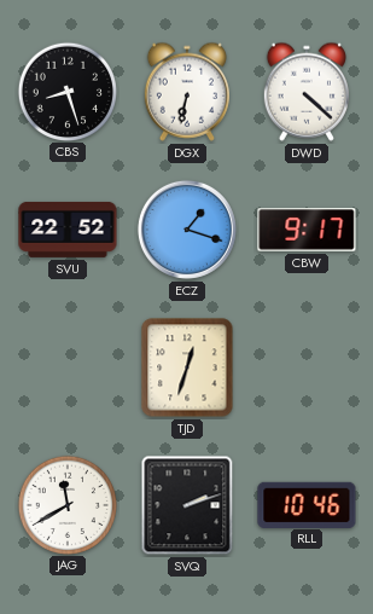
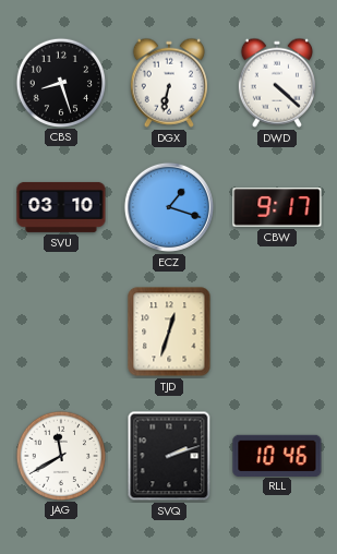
SVU: 22:52 -> 03:10 (61, 207)
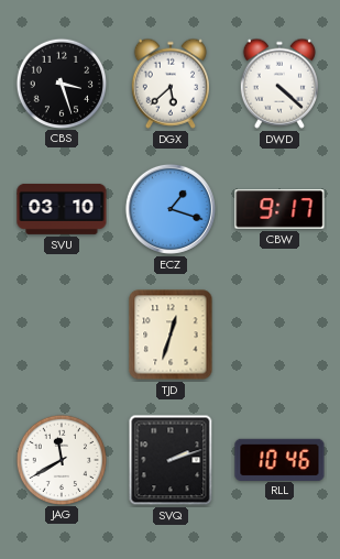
CBS: 8:27 -> 3:27 (61, 83)
DGX: 6:32 -> 5:38 (171, 84)
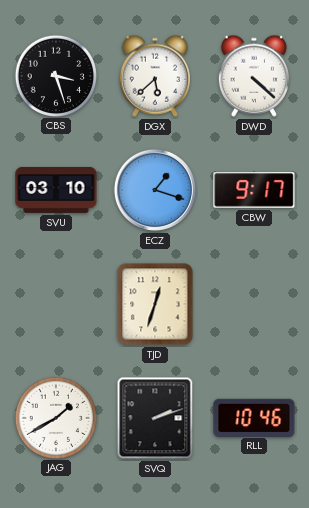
JAG: 11:40 -> 1:40 (55, 417)
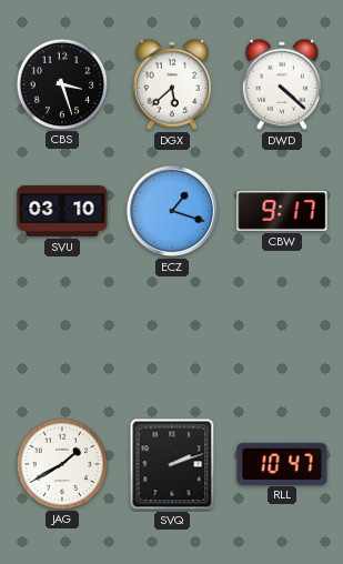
TJD: 12:33 -> none (155, 304)
RLL: 10:46 -> 10:47 (282, 463)
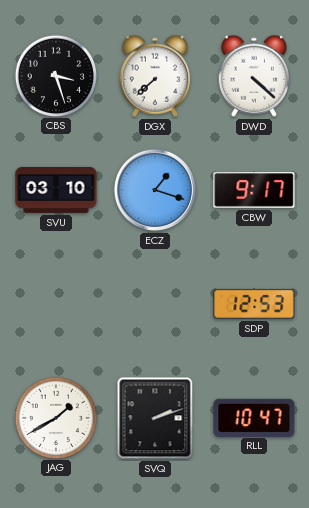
DGX: 5:38 -> 7:38 (155, 76)
SDP: none -> 12:53 (254, 304)
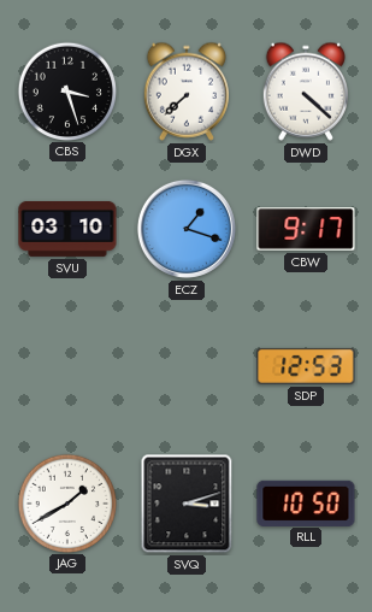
SVQ: 2:12 -> 3:12 (187, 504)
RLL: 10:47 -> 10:50 (306, 502)
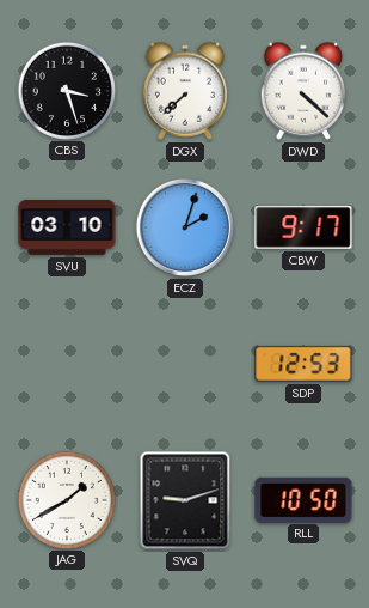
ECZ: 1:18 -> 2:03 (185, 227)
SVQ: 3:12 -> 9:12 (185, 500)
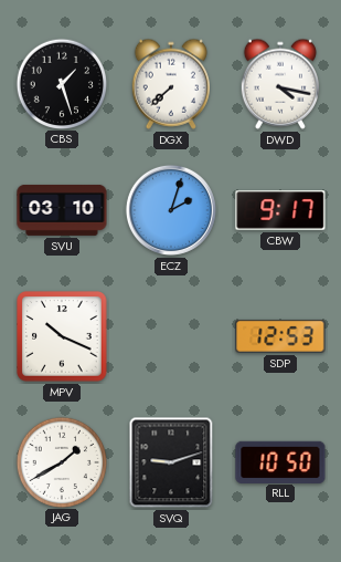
CBS: 3:27 -> 1:27 (61, 83)
DWD: 4:22 -> 4:17 (280, 84)
MPV: none -> 10:19 (62, 336)
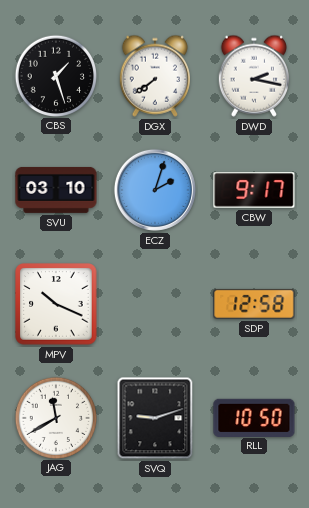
DGX: 7:38 -> 7:39 (155, 76)
DWD: 4:17 -> 2:17 (254, 76)
SDP: 12:53 -> 12:58 (254, 304)
JAG: 1:40 -> 11:40 (55, 417)
